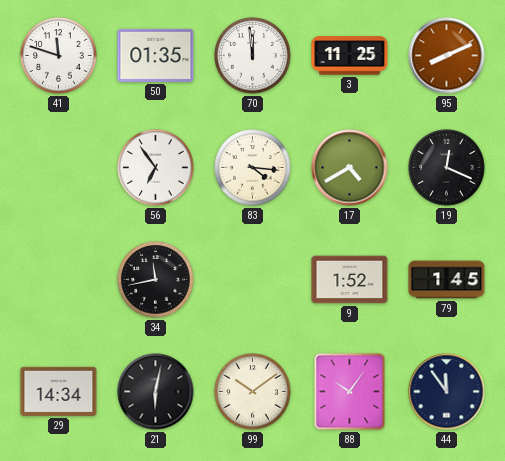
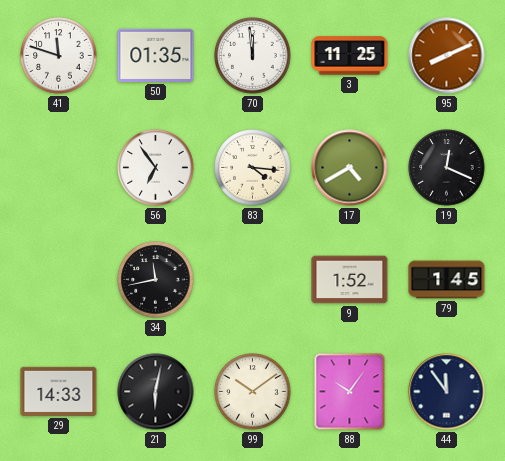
29: 14:34 -> 14:33 (59, 391)
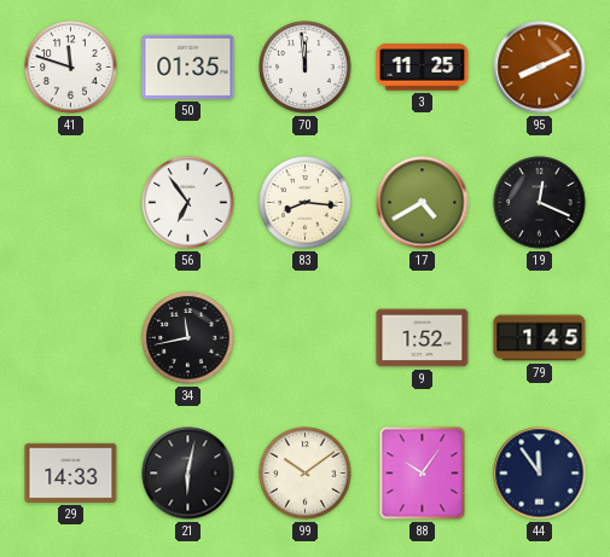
83: 4:16 -> 8:16 (306, 203)
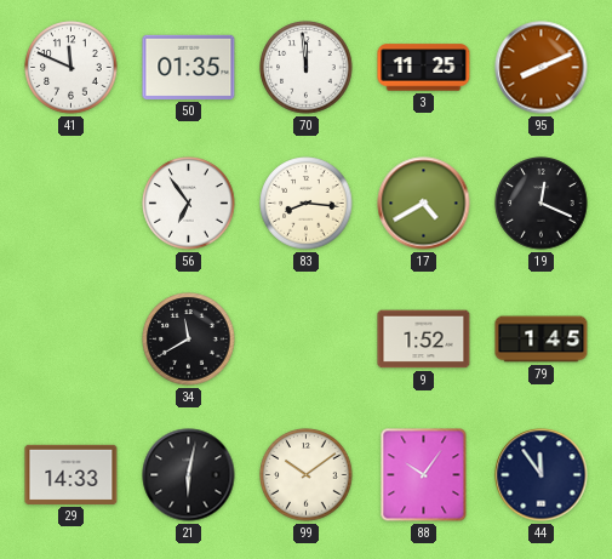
41: 11:48 -> 11:49 (72, 68)
34: 11:43 -> 11:40 (189, 340)
